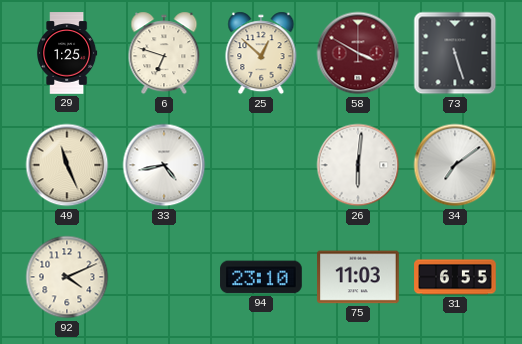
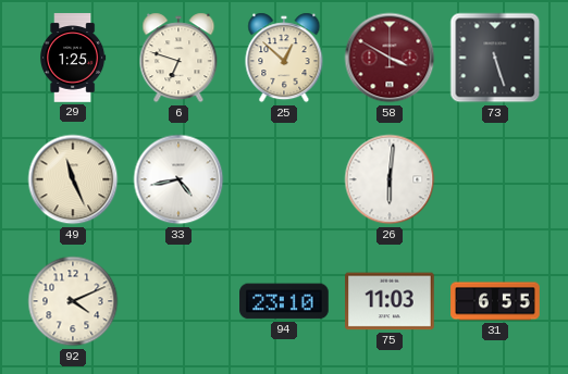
34: 7:09 -> none (455, 165)
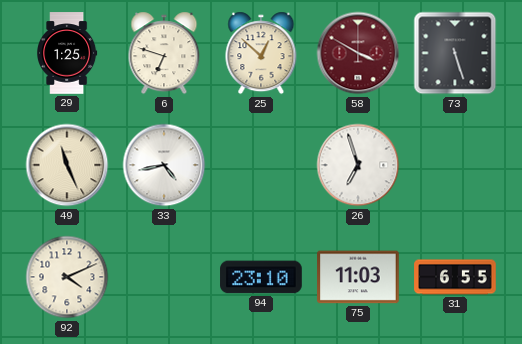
26: 6:01 -> 6:57 (358, 165)
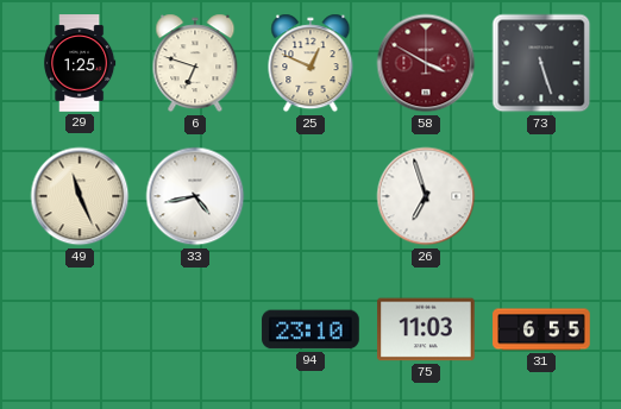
25: 12:52 -> 12:49 (310, 63)
92: 4:11 -> none (67, 277)
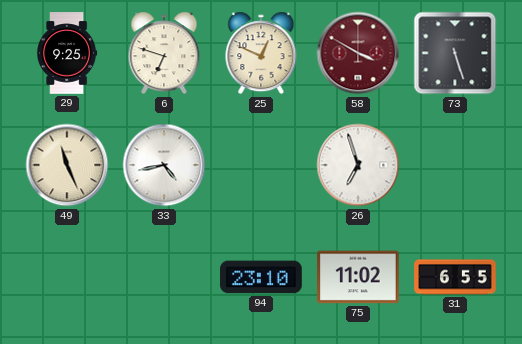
29: 1:25 -> 9:25 (68, 53)
75: 11:03 -> 11:02 (358, 277)
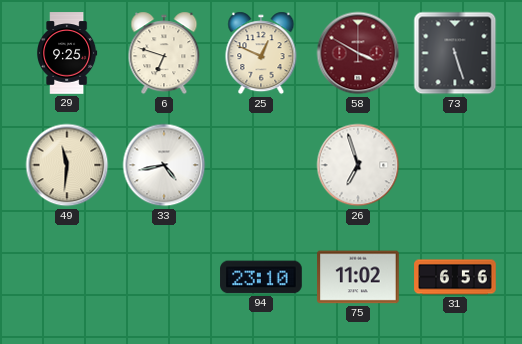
49: 11:26 -> 11:31 (67, 165)
31: 6:55 -> 6:56 (455, 277)
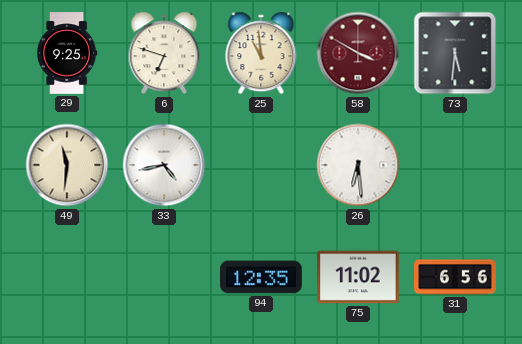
25: 12:49 -> 10:59 (261, 53)
73: 5:27 -> 5:31 (455, 53)
26: 6:57 -> 6:29 (358, 165)
94: 23:10 -> 12:35 (261, 277)
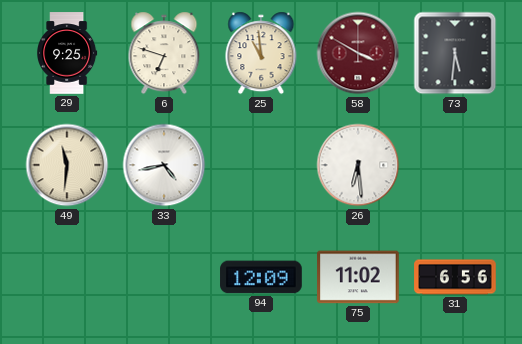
94: 12:35 -> 12:09 (261, 277)
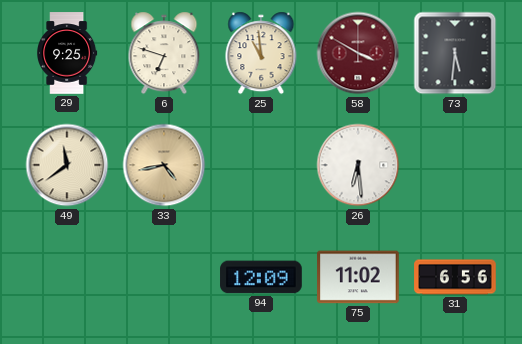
49: 11:31 -> 11:39 (67, 165)
33 dial: white -> champagne (164, 165)
